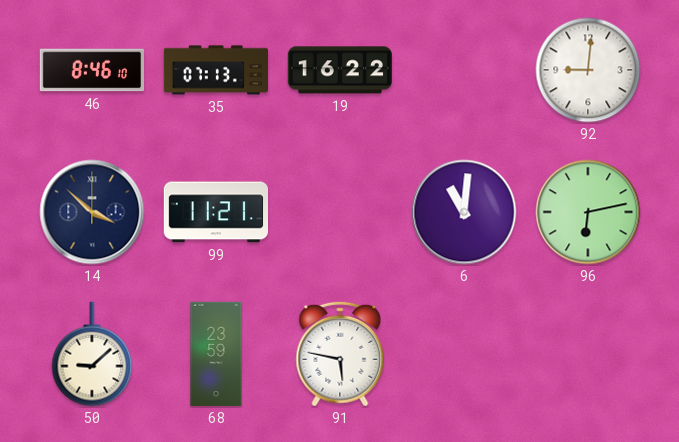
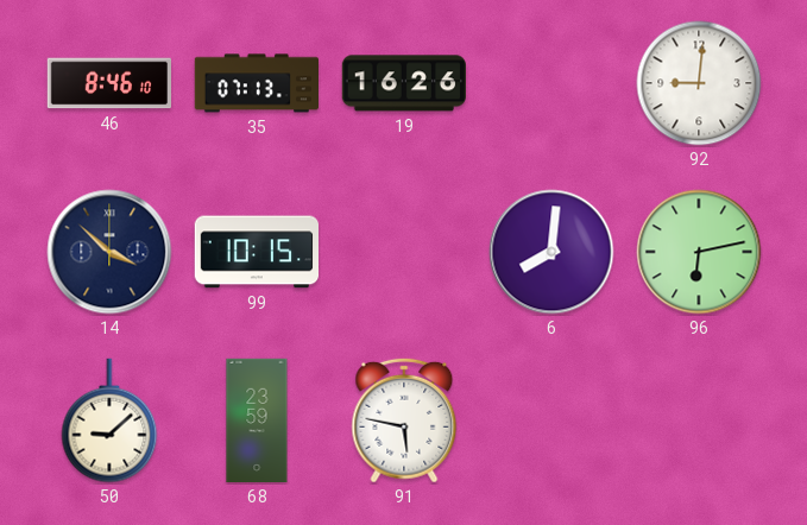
19: 16:22 -> 16:26 (403, 83)
99: 11:21 -> 10:15 (256, 252)
6: 11:01 -> 8:01 (551, 252)
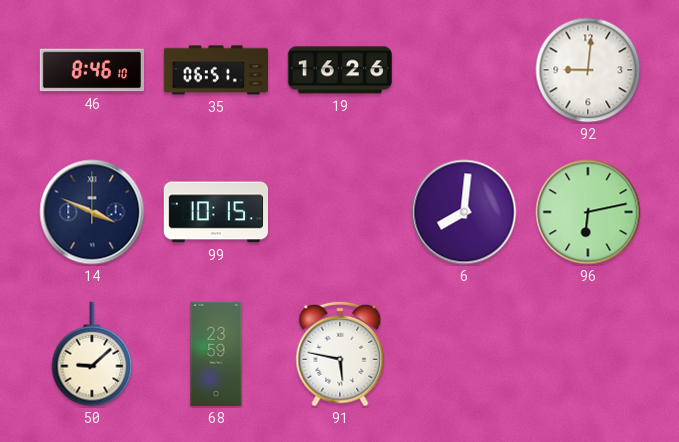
35: 07:13 -> 06:51 (215, 70)
14: 3:52 -> 3:49 (92, 212)
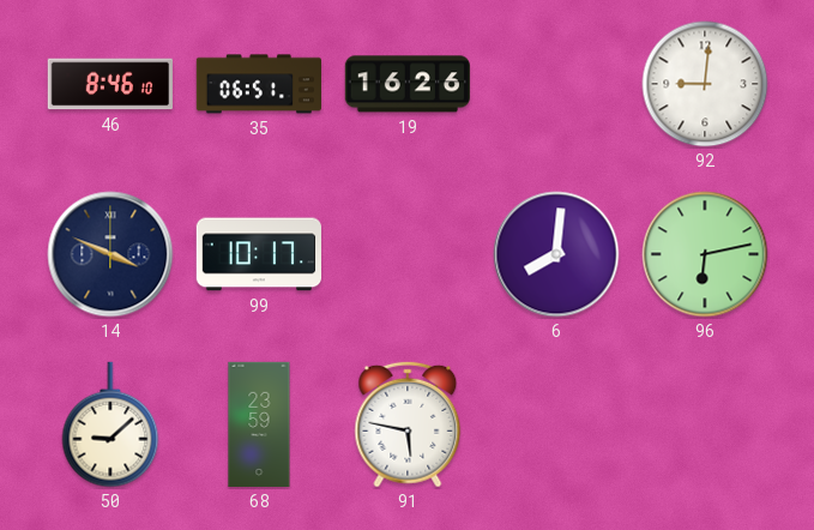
99: 10:15 -> 10:17 (258, 254)
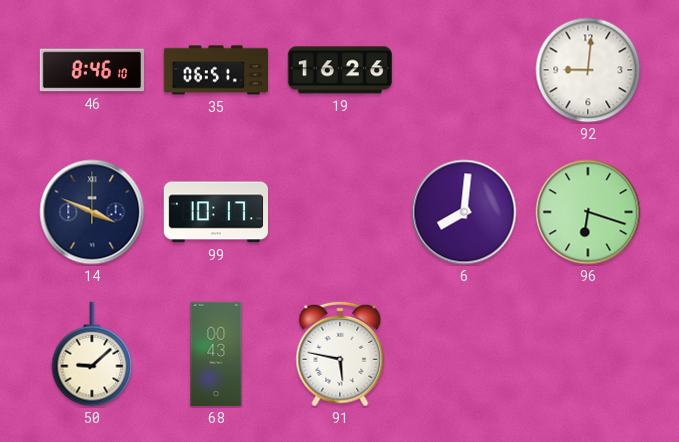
96: 6:13 -> 6:18 (588, 212)
68: 23:59 -> 00:43 (216, 354)
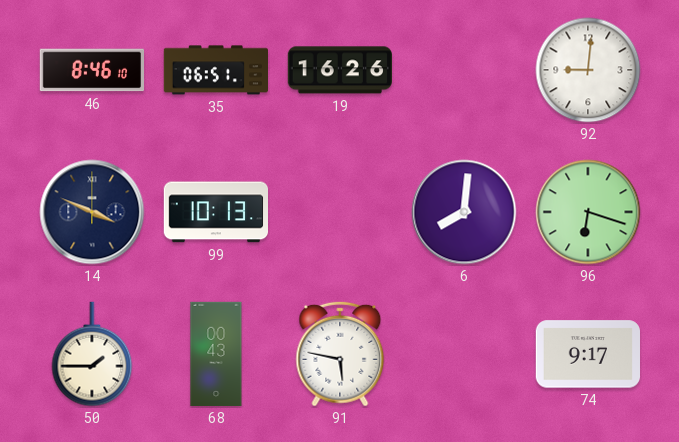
99: 10:17 -> 10:13 (215, 212)
50: 9:08 -> 1:45 (92, 354)
74: none -> 9:17 (587, 354)
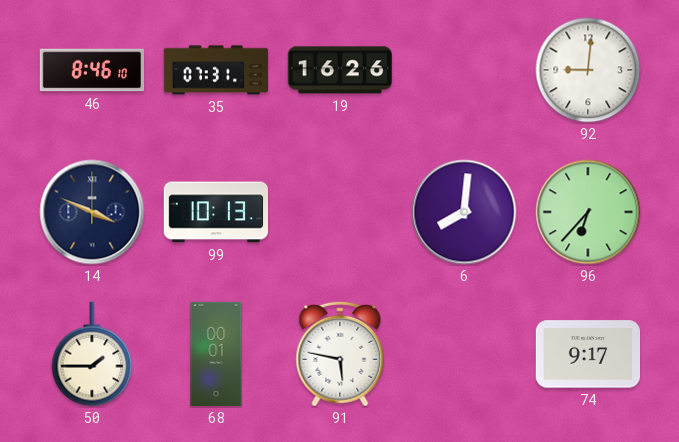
35: 06:51 -> 07:31 (215, 70)
96: 6:18 -> 6:37 (588, 212)
68: 00:43 -> 00:01 (216, 354)
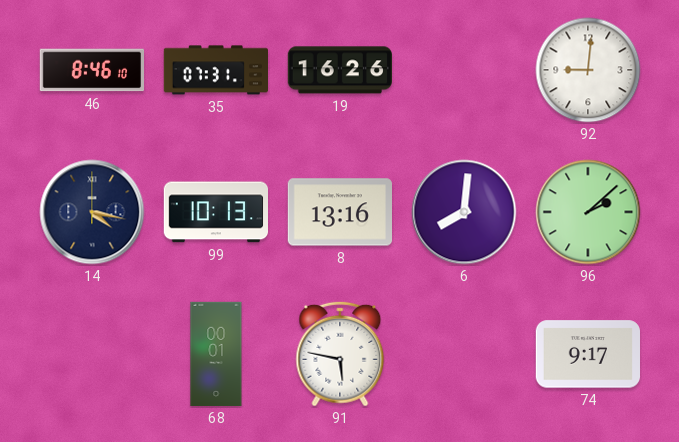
14: 3:49 -> 4:17 (92, 212)
8: none -> 13:16 (339, 212)
96: 6:37 -> 2:08 (588, 212)
50: 1:45 -> none (92, 354)
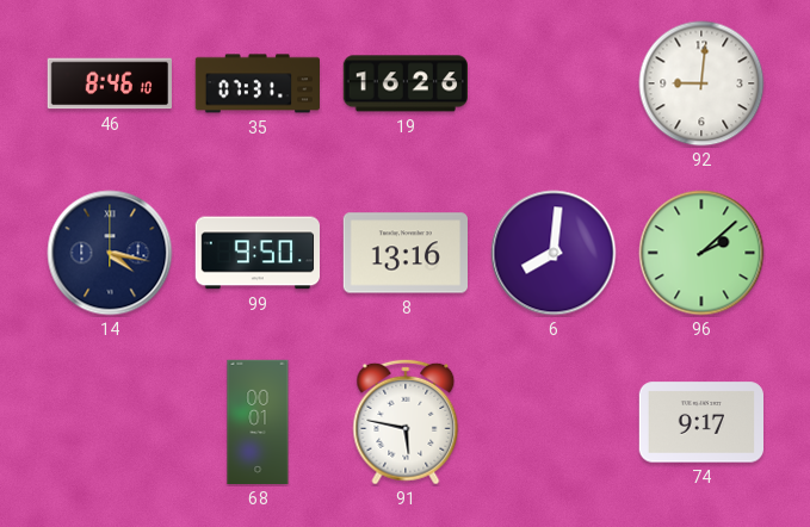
99: 10:13 -> 9:50 (256, 253)
